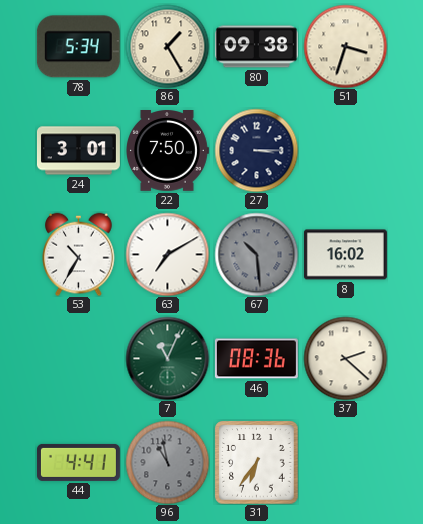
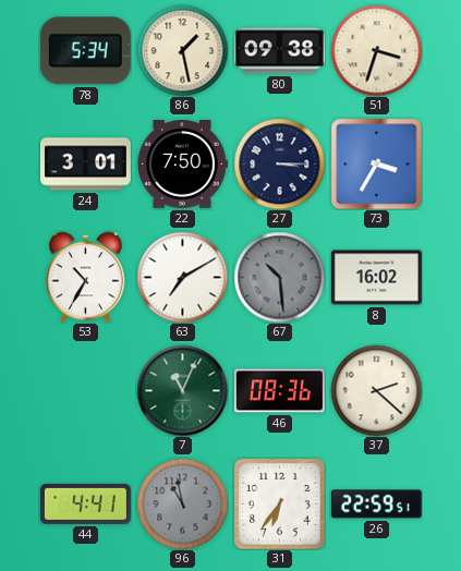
86: 1:25 -> 1:28 (182, 50)
73: none -> 3:35 (376, 163)
26: none -> 22:59 (376, 505)
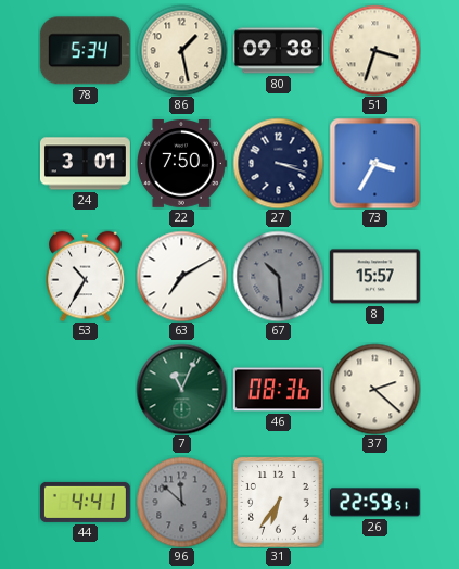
27: 3:15 -> 3:18 (278, 163)
8: 16:02 -> 15:57 (374, 277)
96: 10:58 -> 11:52 (181, 502)
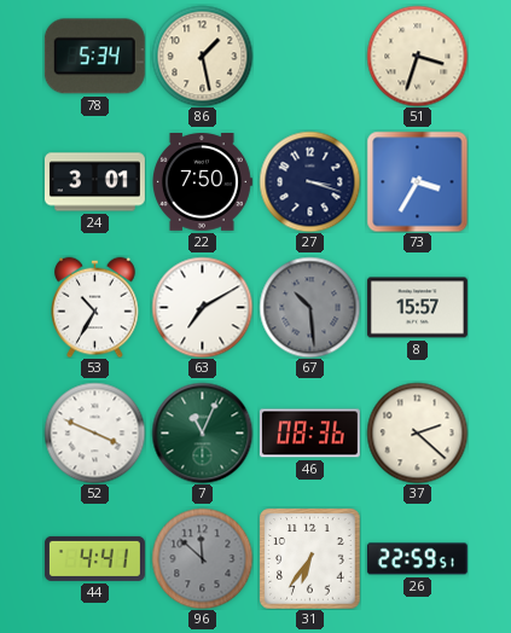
80: 09:38 -> none (278, 51)
52: none -> 3:49 (94, 432)
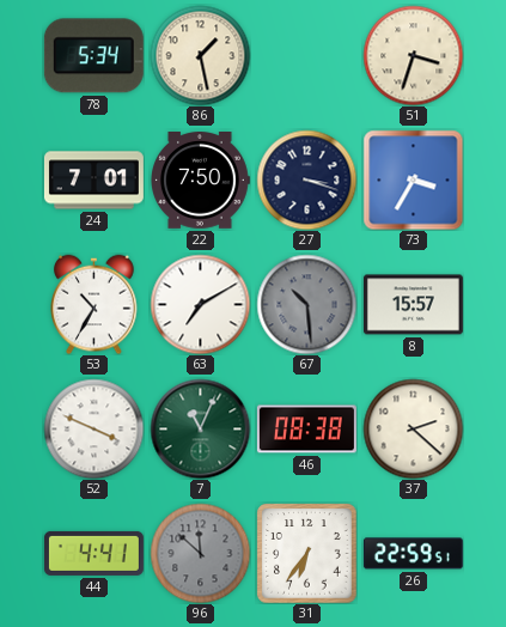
24: 3:01 -> 7:01 (93, 181)
46: 08:36 -> 08:38 (306, 430)
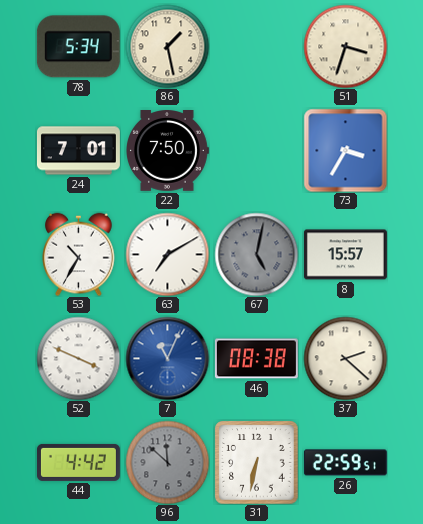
27: 3:18 -> none (306, 179)
67: 10:29 -> 5:02 (256, 254)
7 dial: green -> blue (167, 358)
44: 4:41 -> 4:42 (78, 462)
31: 6:36 -> 6:32 (256, 462)
